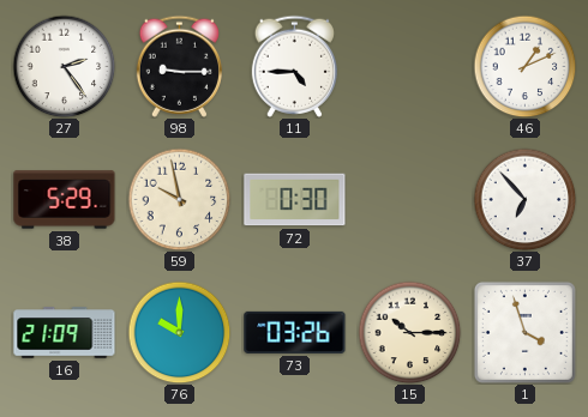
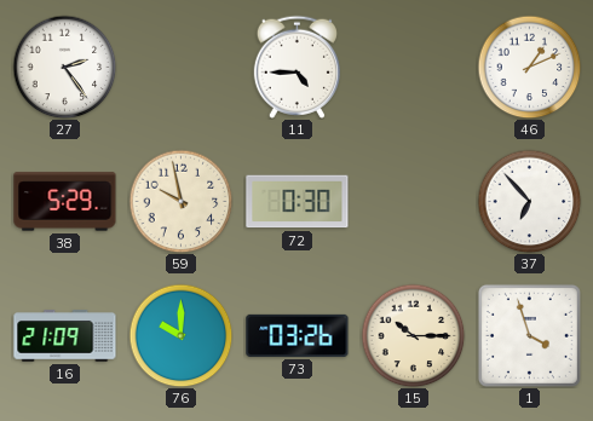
98: 9:15 -> none (179, 66)
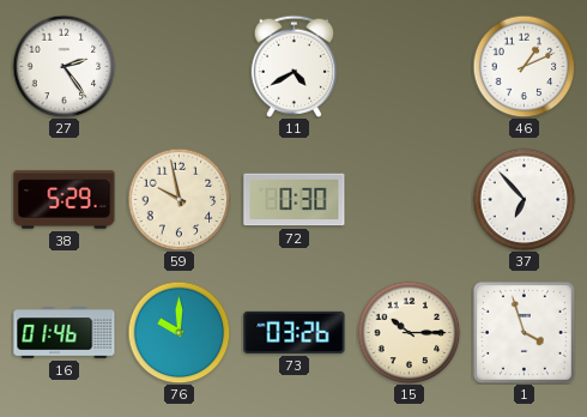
11: 4:45 -> 4:40 (293, 66)
16: 21:09 -> 01:46 (65, 333)
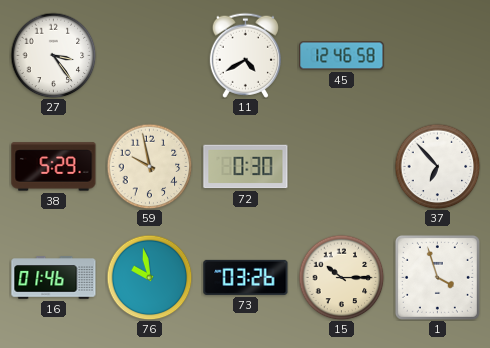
27: 2:24 -> 3:24 (53, 55)
45: none -> 12:46 (342, 56)
46: 1:11 -> none (524, 66)
76: 10:00 -> 9:58 (149, 277)
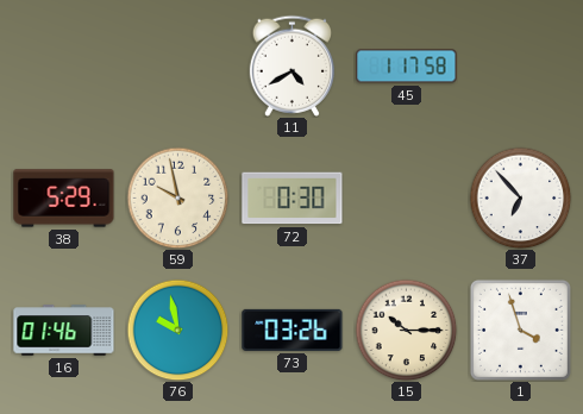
27: 3:24 -> none (53, 55)
45: 12:46 -> 1:17 (407, 67)
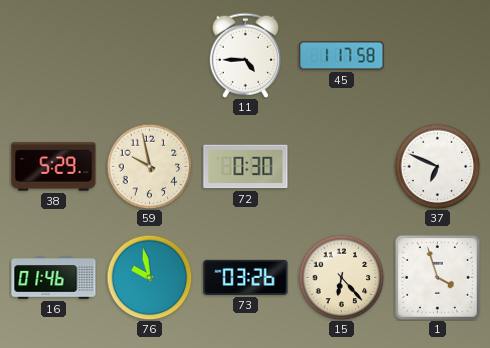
11: 4:40 -> 4:45 (245, 55)
37: 6:53 -> 6:49 (437, 166)
15: 10:15 -> 6:23 (341, 277)
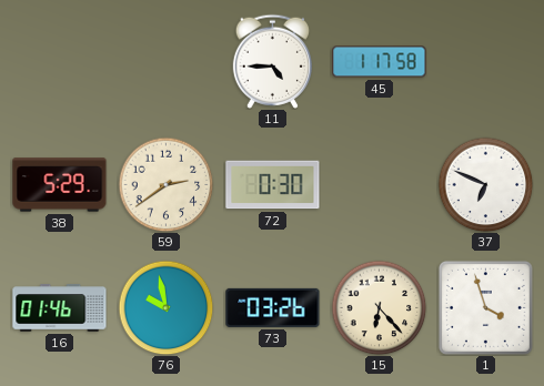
59: 9:58 -> 2:39 (165, 184)
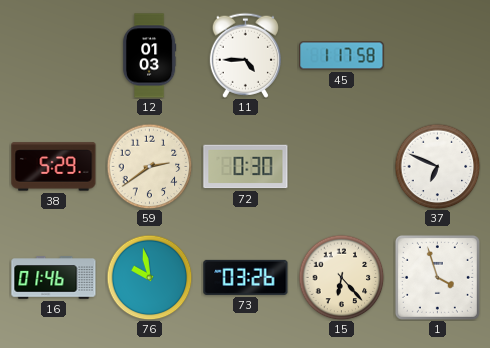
12: none -> 01:03 (149, 56)
